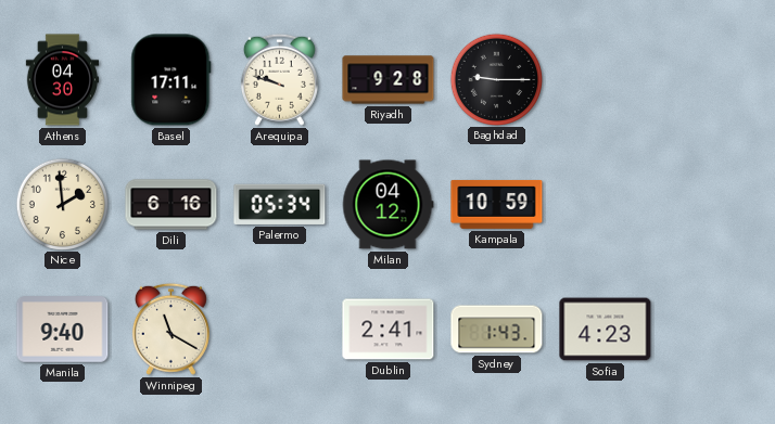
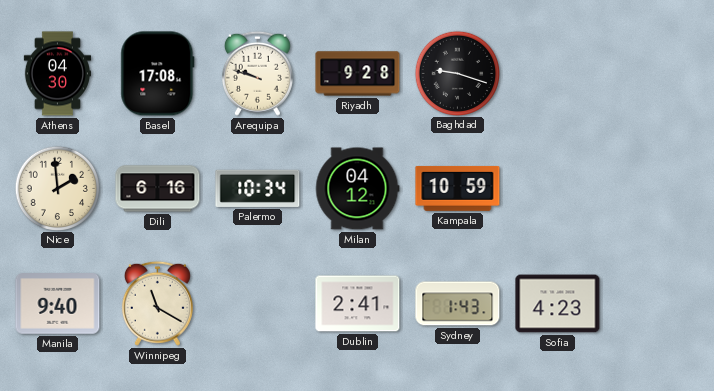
Basel: 17:11 -> 17:08 (158, 74)
Baghdad: 9:15 -> 9:18 (457, 73)
Palermo: 05:34 -> 10:34 (258, 188)
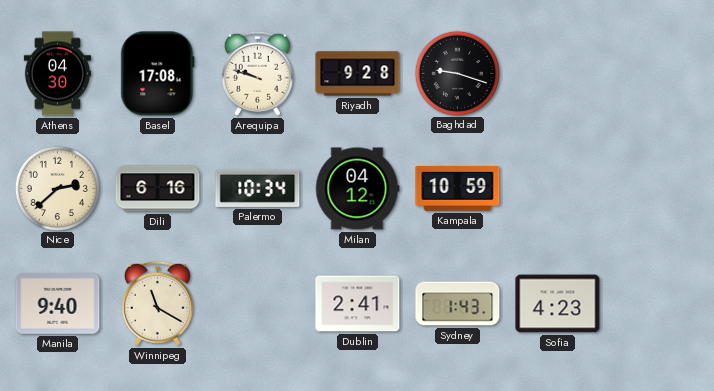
Nice: 1:59 -> 2:38 (57, 188)
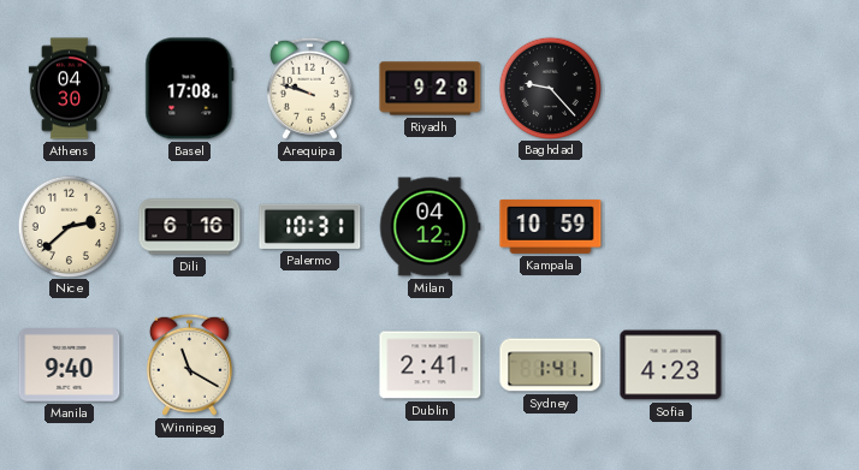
Baghdad: 9:18 -> 9:23 (550, 88)
Palermo: 10:34 -> 10:31 (310, 226)
Sydney: 1:43 -> 1:41 (551, 365)
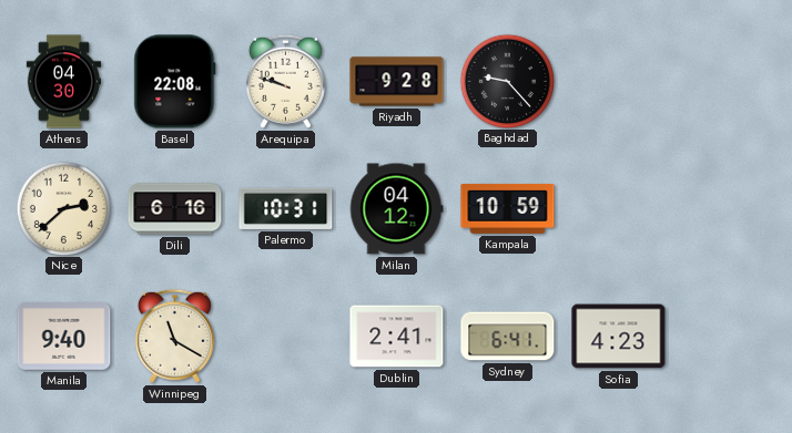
Basel: 17:08 -> 22:08 (175, 82)
Sydney: 1:41 -> 6:41 (508, 337)
